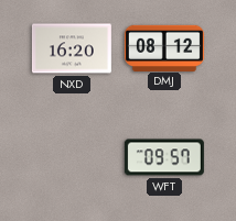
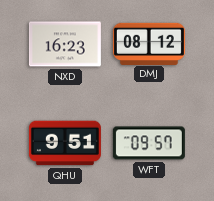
NXD: 16:20 -> 16:23 (65, 44)
QHU: none -> 9:51 (65, 143)
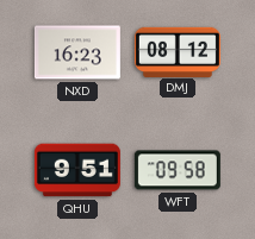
WFT: 09:57 -> 09:58 (178, 170)
